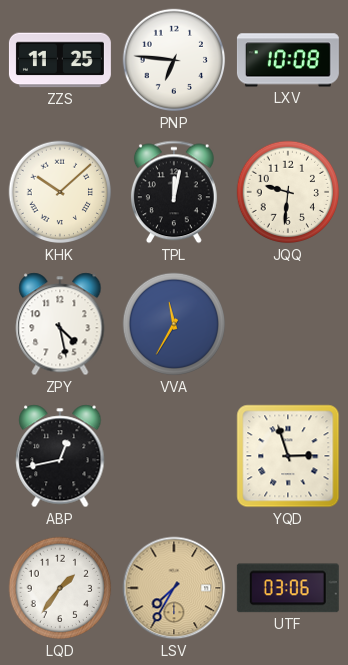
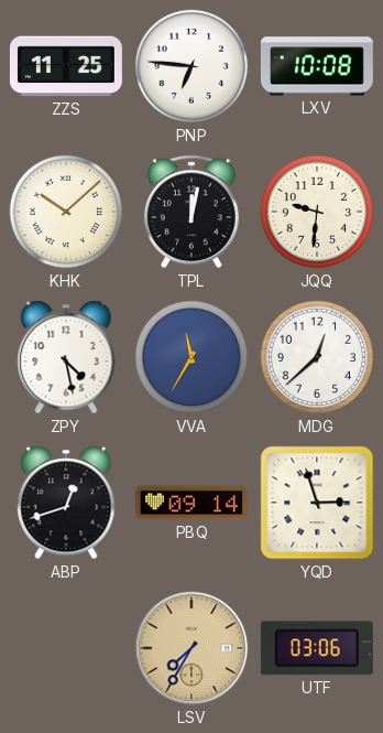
MDG: none -> 12:38 (317, 357)
ABP: 12:43 -> 12:42 (66, 503)
PBQ: none -> 09:14 (191, 503)
LQD: 1:36 -> none (60, 588)
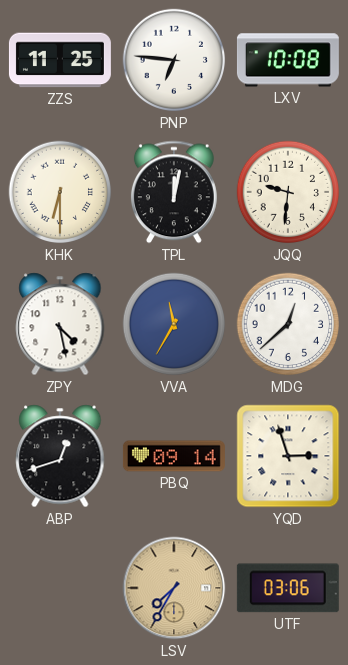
KHK: 10:08 -> 6:30 (60, 192)
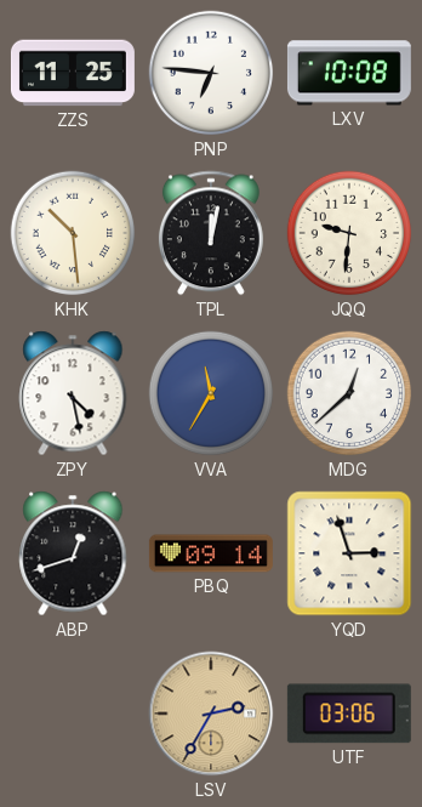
KHK: 6:30 -> 10:29 (73, 233)
LSV: 7:35 -> 2:35 (211, 714)
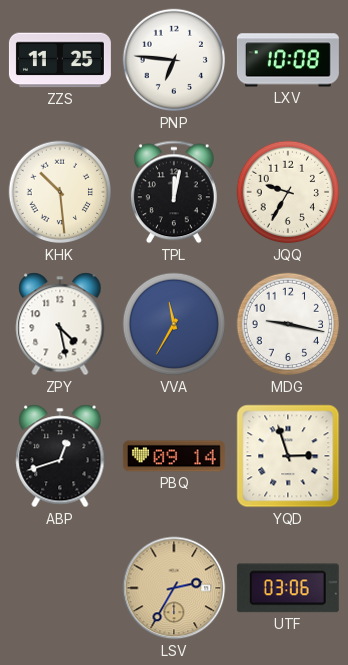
JQQ: 9:31 -> 9:35 (288, 192)
MDG: 12:38 -> 9:17 (288, 324)
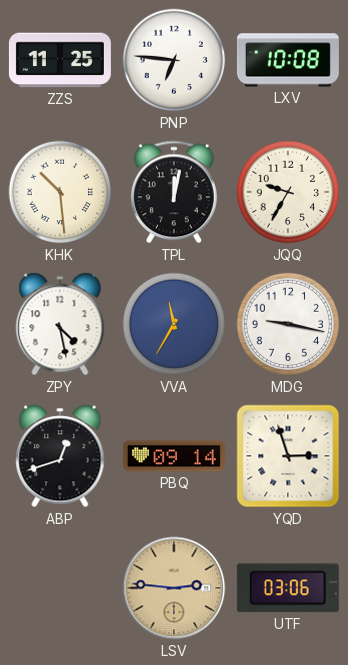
LSV: 2:35 -> 2:46 (174, 588)
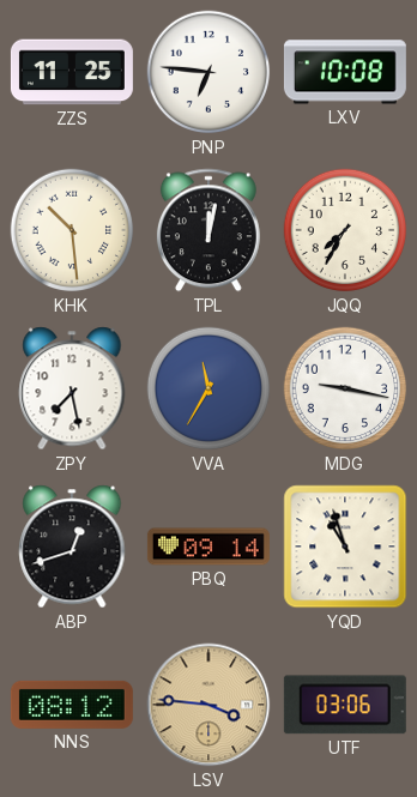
JQQ: 9:35 -> 7:35 (345, 230)
ZPY: 4:28 -> 7:28 (72, 388)
YQD: 2:57 -> 10:57 (345, 547)
NNS: none -> 08:12 (72, 705)
LSV: 2:46 -> 3:46 (208, 705)
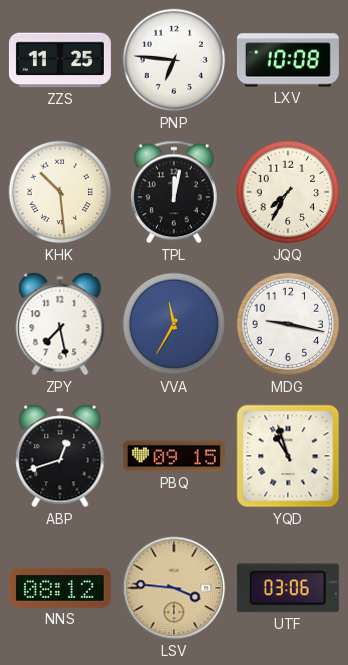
PBQ: 09:14 -> 09:15 (174, 456)
